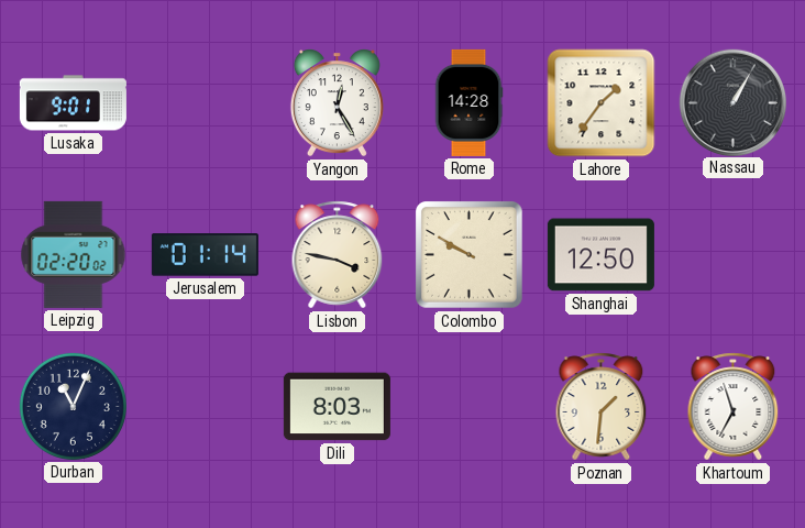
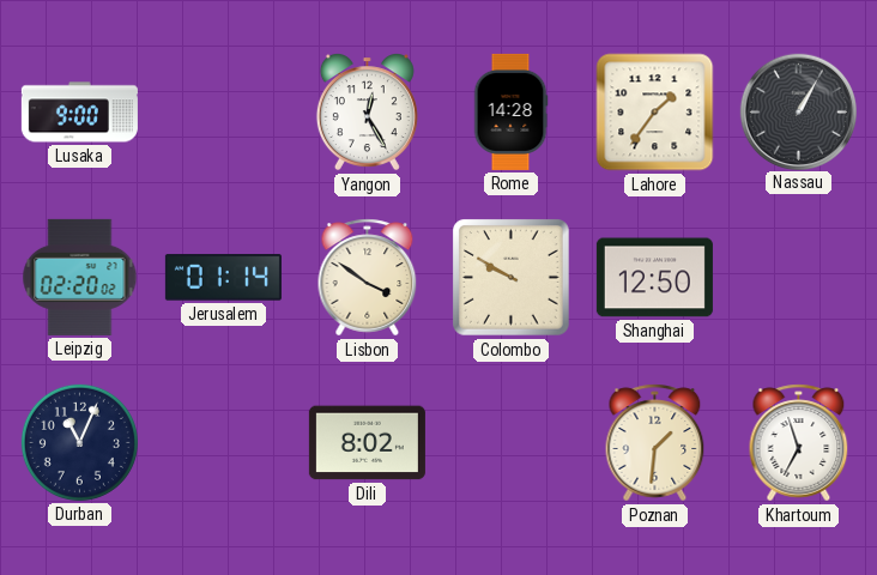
Lusaka: 9:01 -> 9:00 (79, 113)
Lisbon: 3:47 -> 3:51 (368, 278)
Dili: 8:03 -> 8:02 (367, 443)
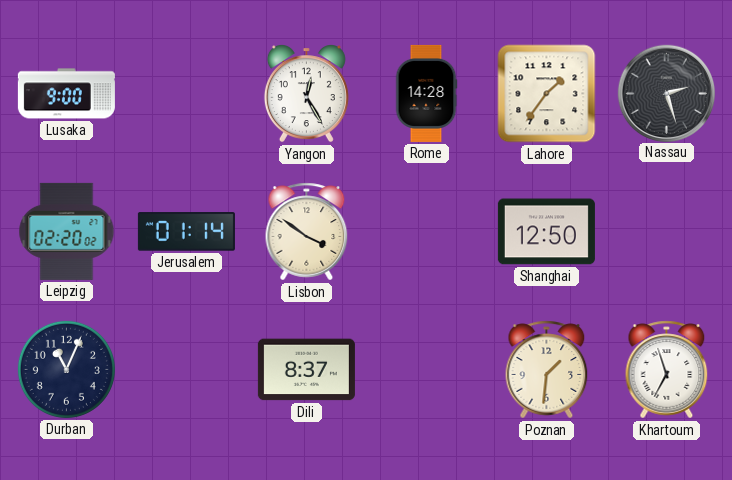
Nassau: 1:05 -> 2:27 (666, 93)
Colombo: 9:50 -> none (512, 278)
Dili: 8:02 -> 8:37 (306, 370)
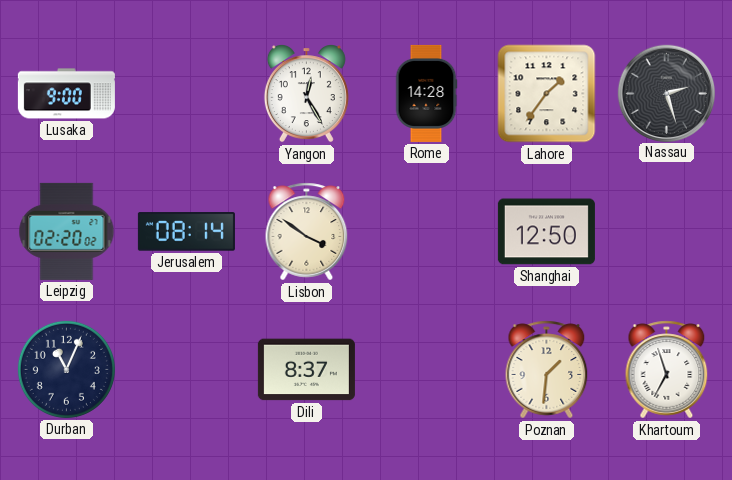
Jerusalem: 01:14 -> 08:14 (186, 232)
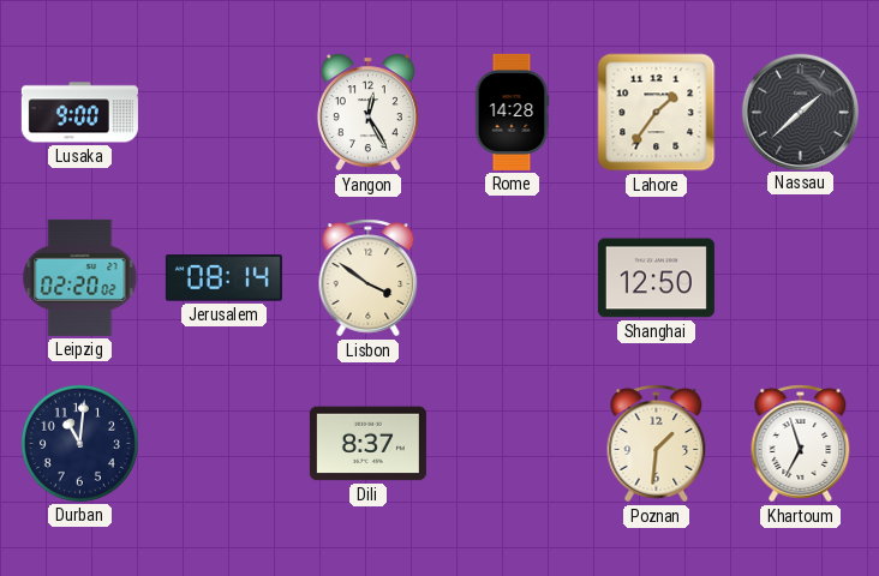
Nassau: 2:27 -> 1:38 (800, 112)
Durban: 11:04 -> 11:01 (79, 443)
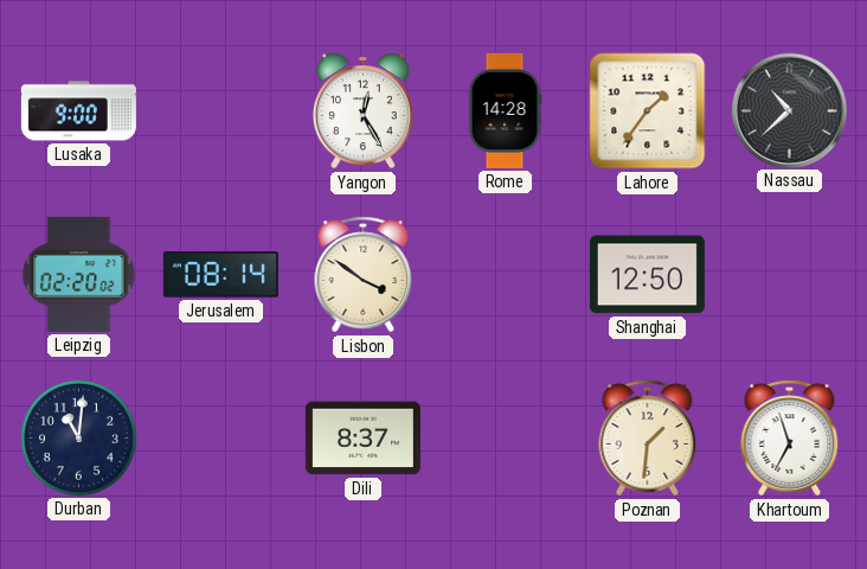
Nassau: 1:38 -> 10:38 (789, 110)
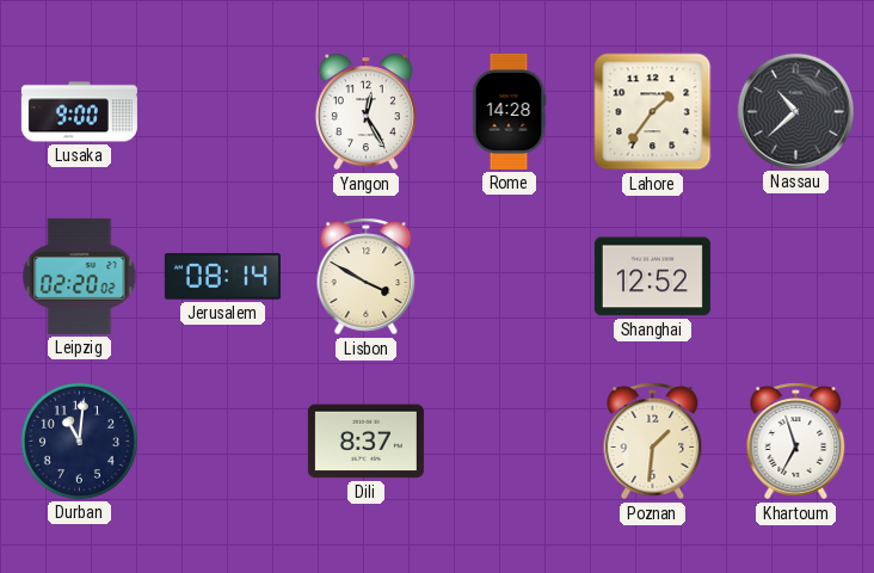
Lisbon: 3:51 -> 3:50 (367, 277)
Shanghai: 12:50 -> 12:52 (652, 277)
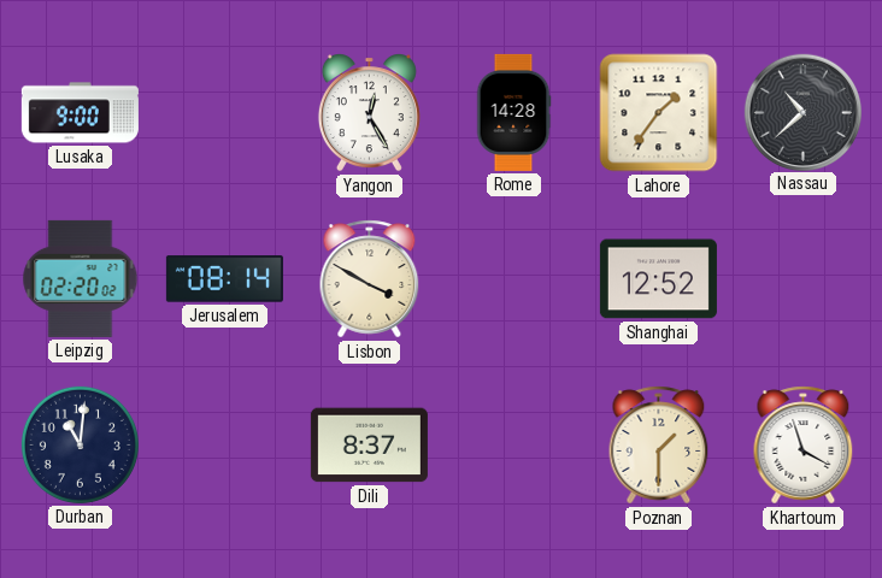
Poznan: 1:31 -> 1:30 (659, 446)
Khartoum: 6:57 -> 3:57 (804, 446)
